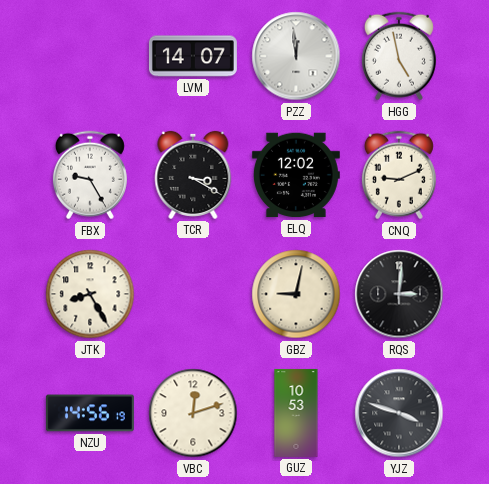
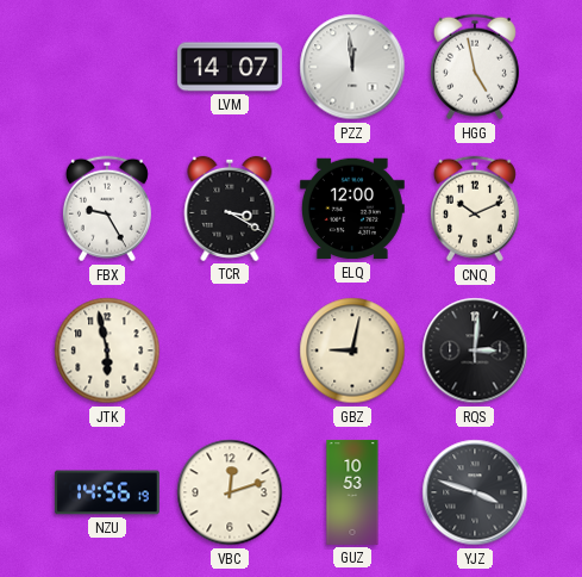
ELQ: 12:02 -> 12:00 (352, 209)
CNQ: 9:11 -> 10:11 (475, 209)
JTK: 8:25 -> 5:58 (107, 350)
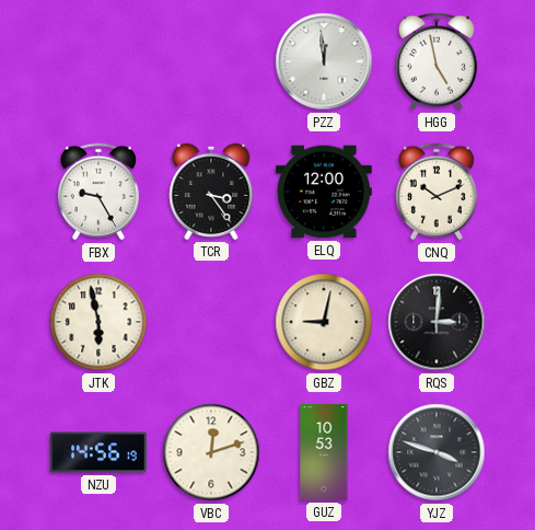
LVM: 14:07 -> none (230, 67)
TCR: 3:20 -> 3:24 (211, 192)
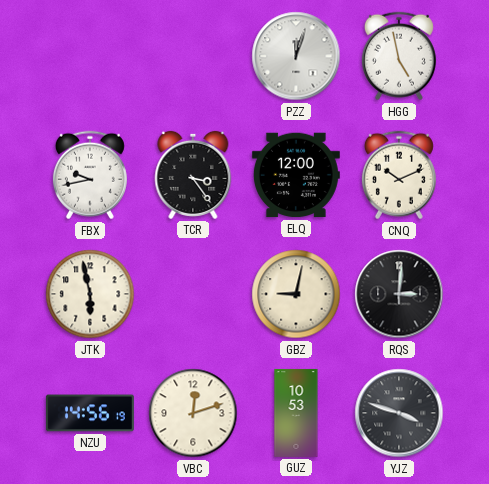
PZZ: 11:59 -> 12:03 (296, 56)
FBX: 9:25 -> 9:43 (90, 175)
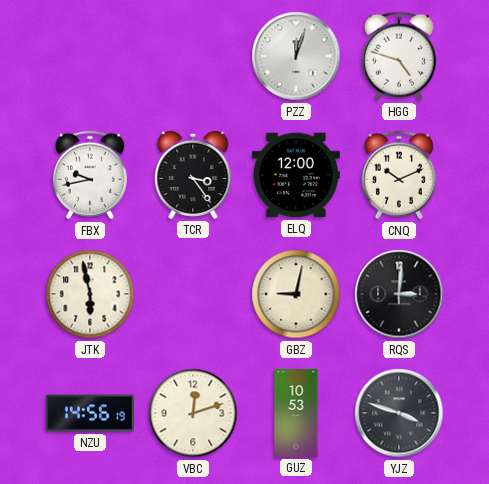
HGG: 4:58 -> 4:48 (399, 56)
